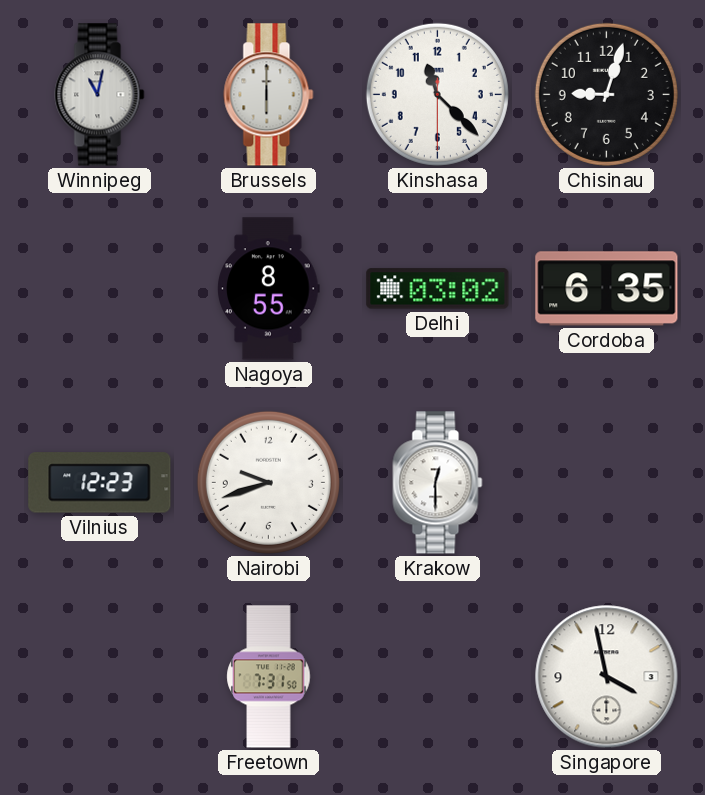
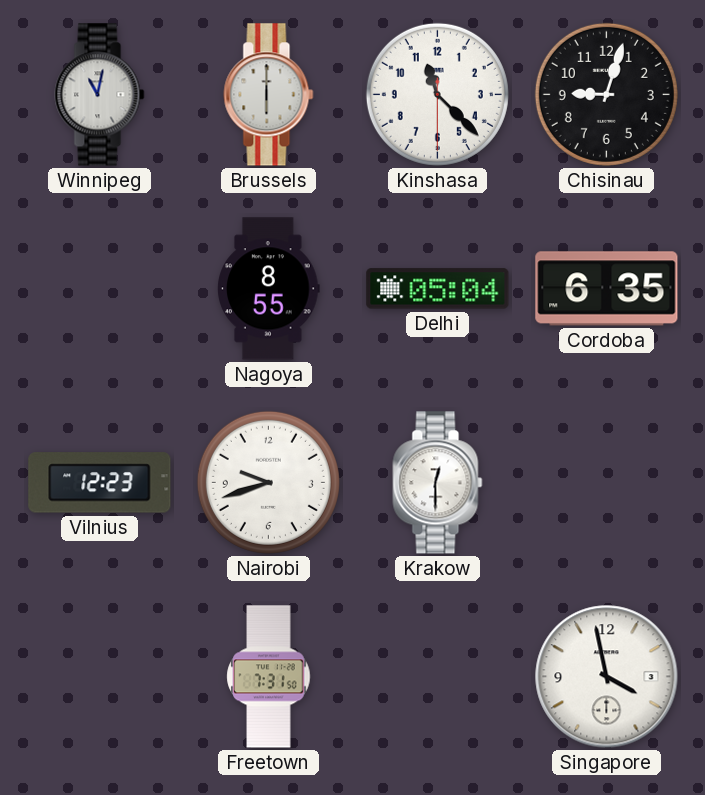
Delhi: 03:02 -> 05:04 (438, 289)
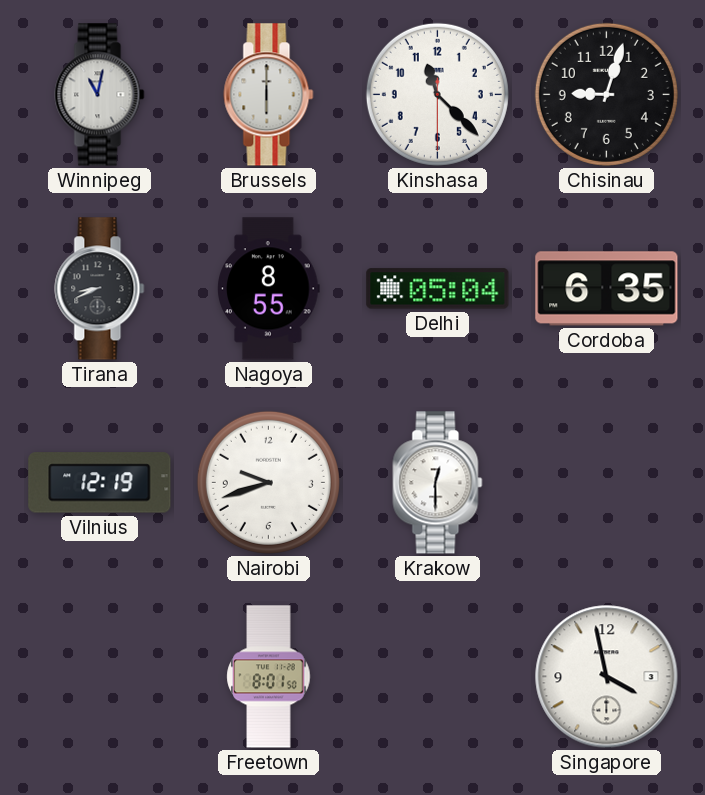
Tirana: none -> 8:41 (100, 289)
Vilnius: 12:23 -> 12:19 (100, 483)
Freetown: 7:31 -> 8:01 (269, 677)
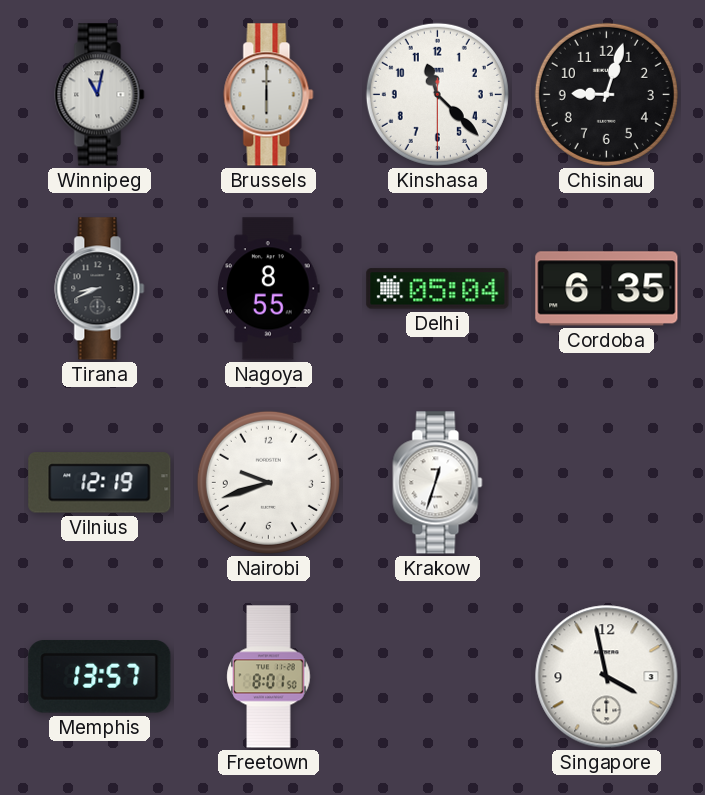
Krakow: 12:30 -> 12:33 (438, 483)
Memphis: none -> 13:57 (100, 677)
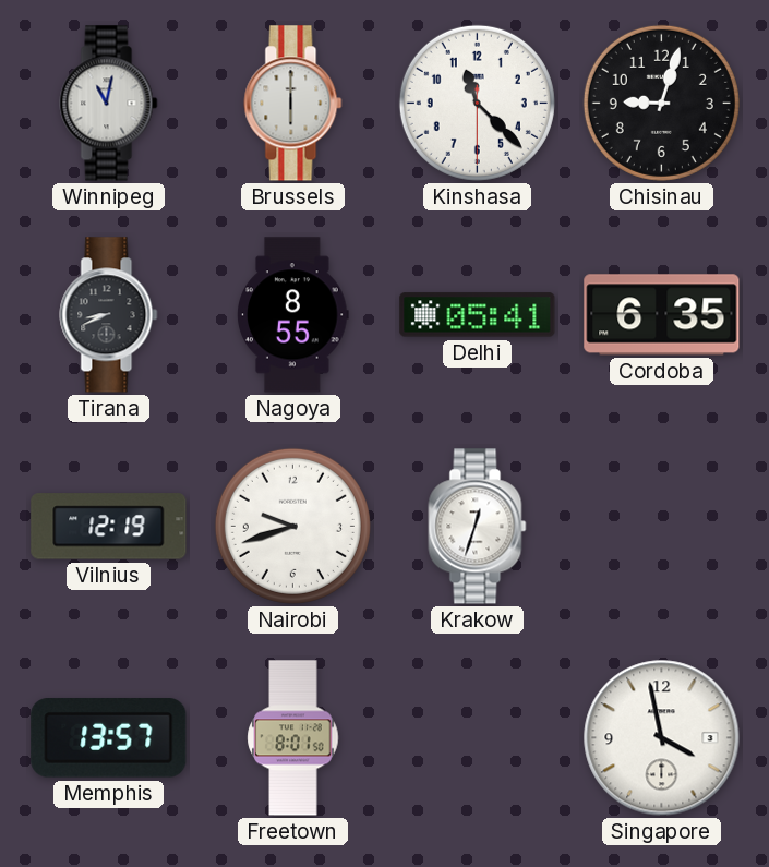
Delhi: 05:04 -> 05:41 (478, 315)
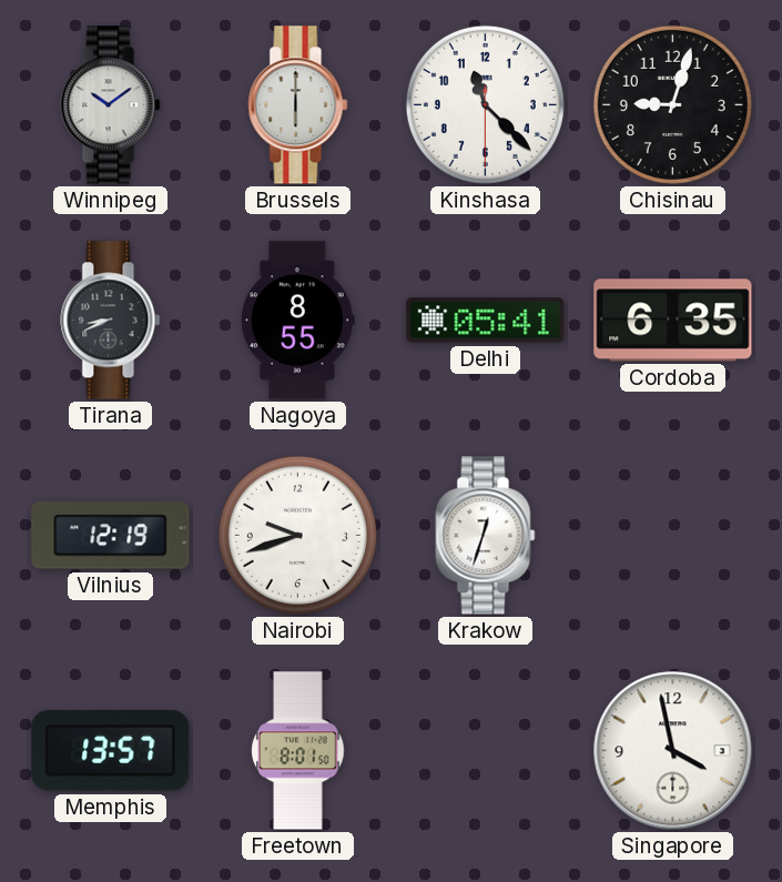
Winnipeg: 11:02 -> 10:09 (111, 105)
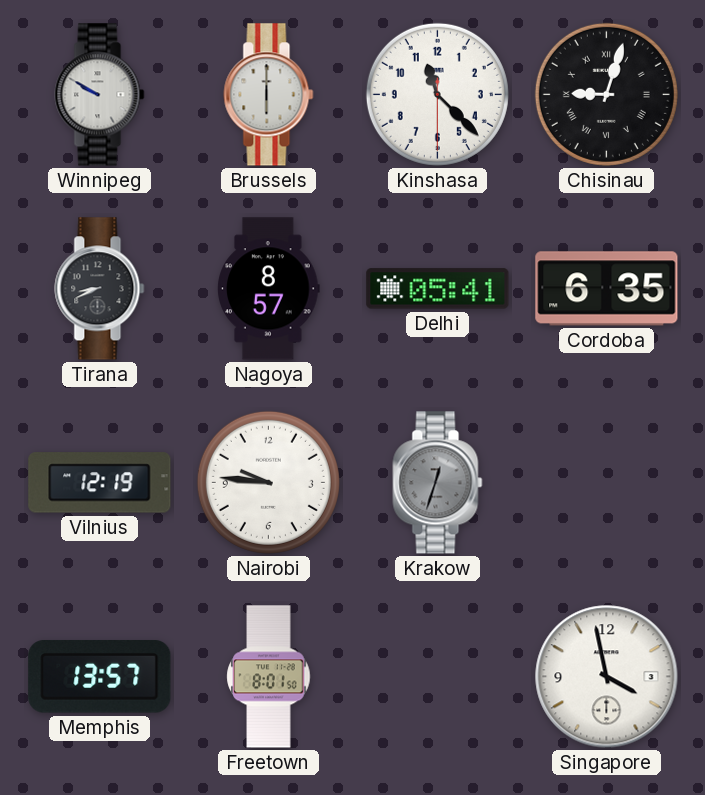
Winnipeg: 10:09 -> 9:50 (100, 95)
Chisinau numerals: Arabic -> Roman (606, 94)
Nagoya: 8:55 -> 8:57 (269, 289)
Nairobi: 9:42 -> 9:46 (268, 482)
Krakow dial: white -> grey (438, 483)
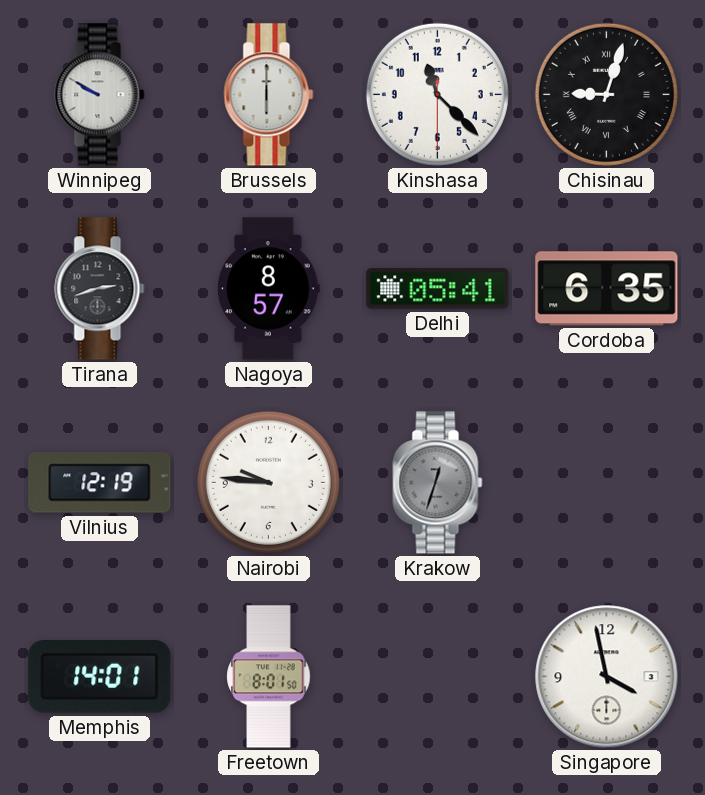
Tirana: 8:41 -> 2:42 (100, 289)
Memphis: 13:57 -> 14:01 (100, 677)
